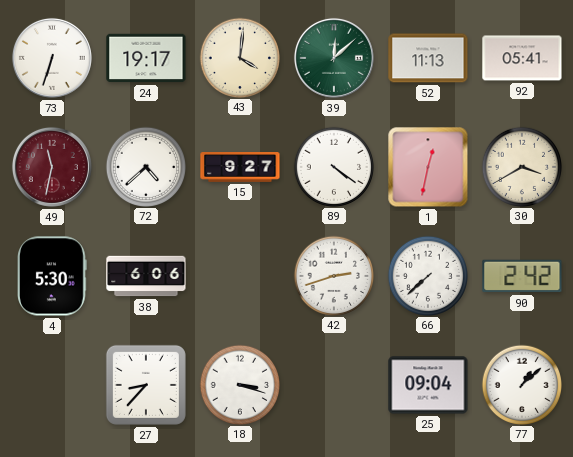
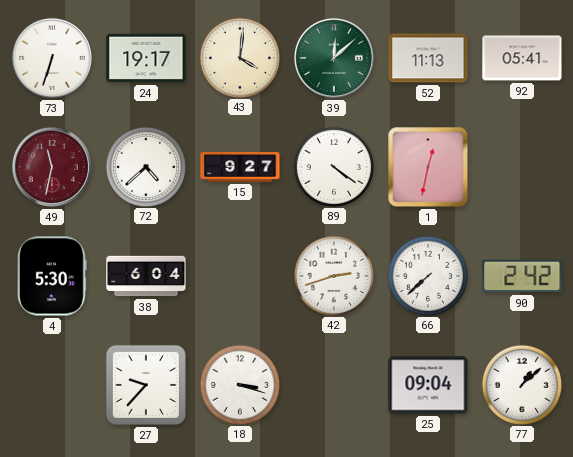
30: 3:40 -> none (521, 166)
38: 6:06 -> 6:04 (146, 276)
27: 8:37 -> 9:37 (146, 385)
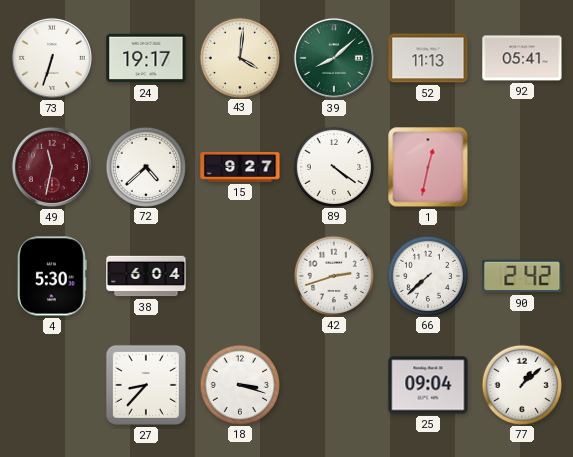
39: 12:08 -> 8:08 (334, 58)
27: 9:37 -> 8:37 (146, 385)
